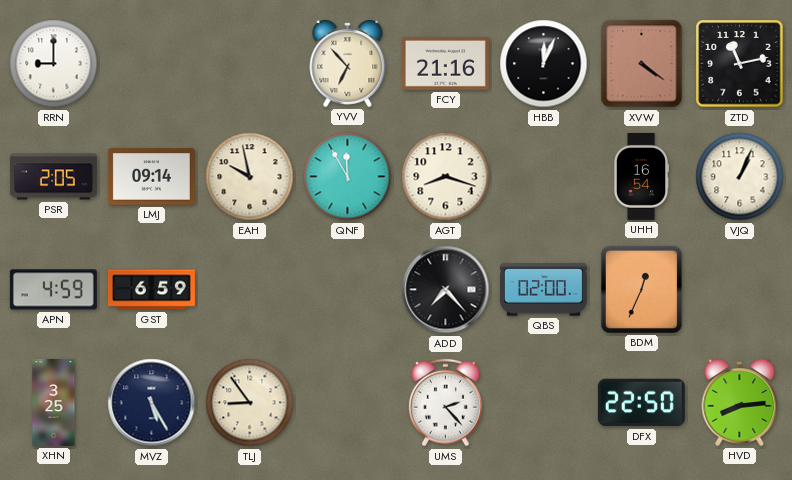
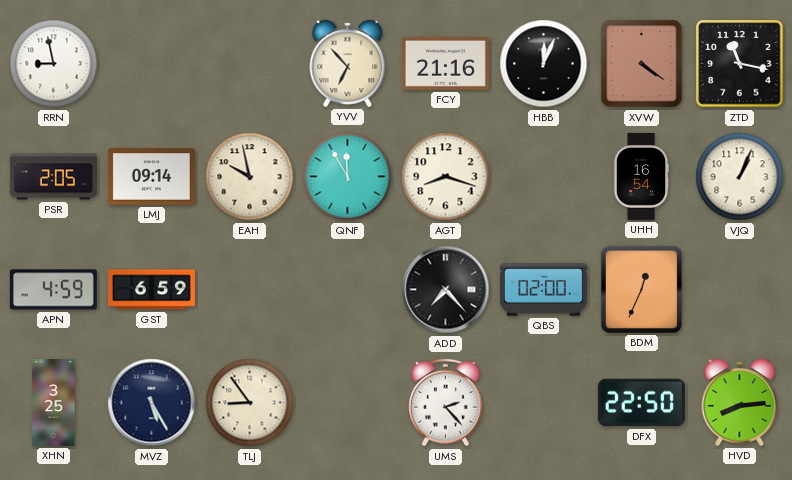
RRN: 9:00 -> 8:58 (54, 64)
ZTD: 11:13 -> 11:17 (740, 64)
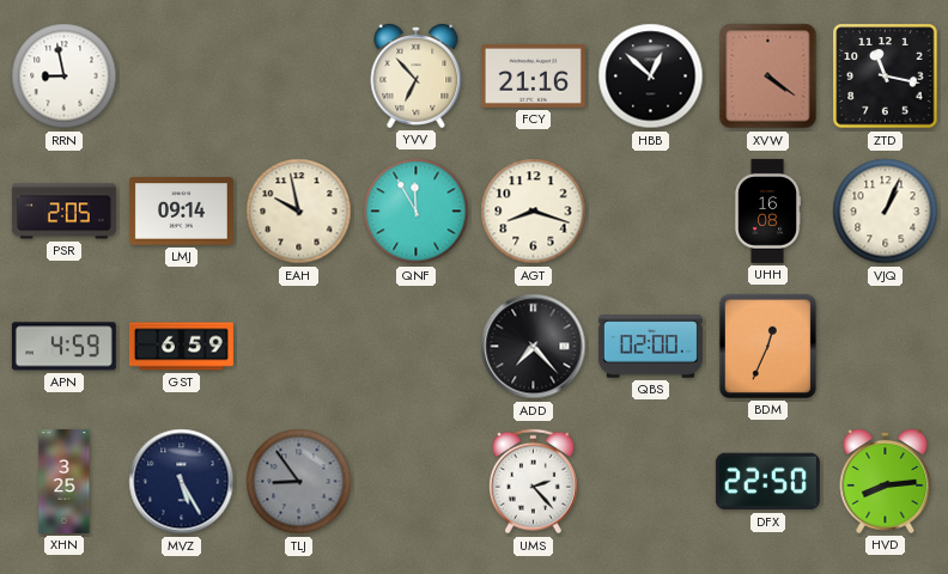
HBB: 12:04 -> 12:52 (651, 77)
UHH: 16:54 -> 16:08 (767, 210)
TLJ dial: cream -> grey (299, 482)
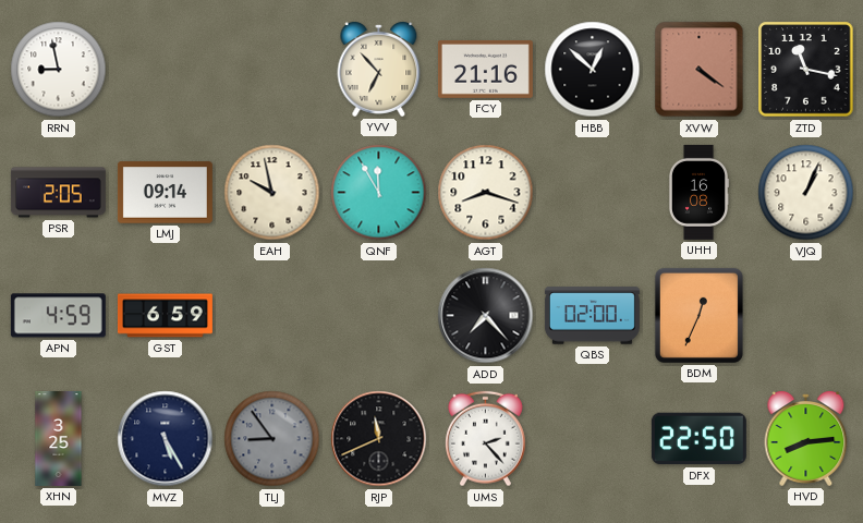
RJP: none -> 11:41 (379, 439)
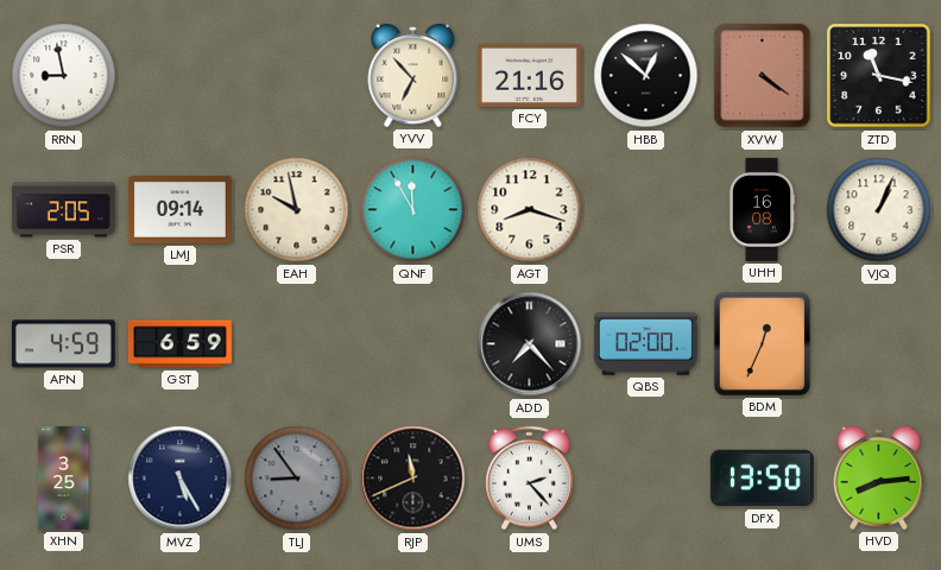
DFX: 22:50 -> 13:50 (762, 479)
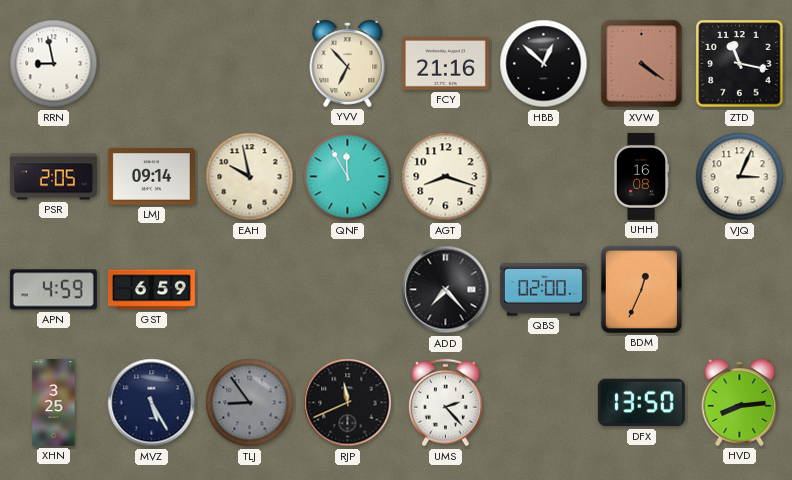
VJQ: 1:04 -> 3:04 (740, 177)
